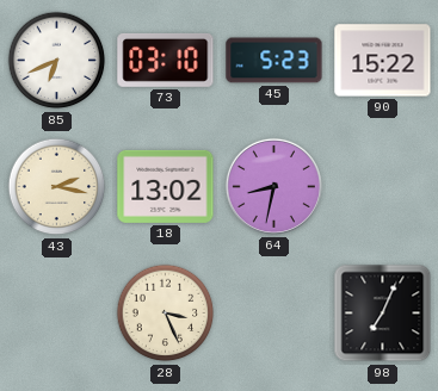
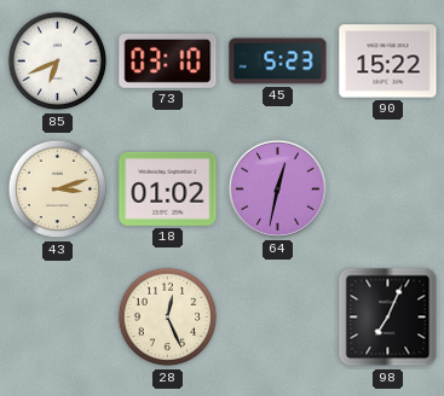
43: 2:17 -> 3:12 (58, 190)
18: 13:02 -> 01:02 (168, 188)
64: 8:32 -> 12:32 (277, 188)
28: 3:26 -> 12:26 (168, 318)
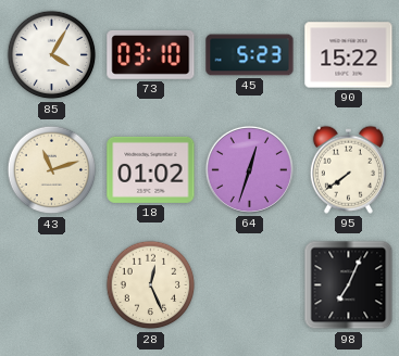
85: 6:41 -> 4:05 (52, 55)
43: 3:12 -> 11:12 (52, 170)
64: 12:32 -> 12:33 (249, 169)
95: none -> 7:39 (348, 169)
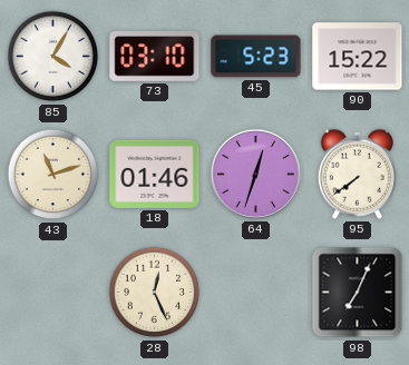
18: 01:02 -> 01:46 (155, 174)
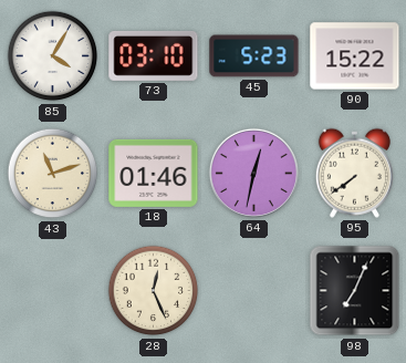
64: 12:33 -> 12:32 (253, 173)
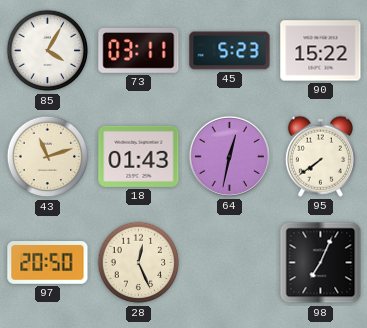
73: 03:10 -> 03:11 (139, 50)
18: 01:46 -> 01:43 (139, 156)
97: none -> 20:50 (48, 263)
